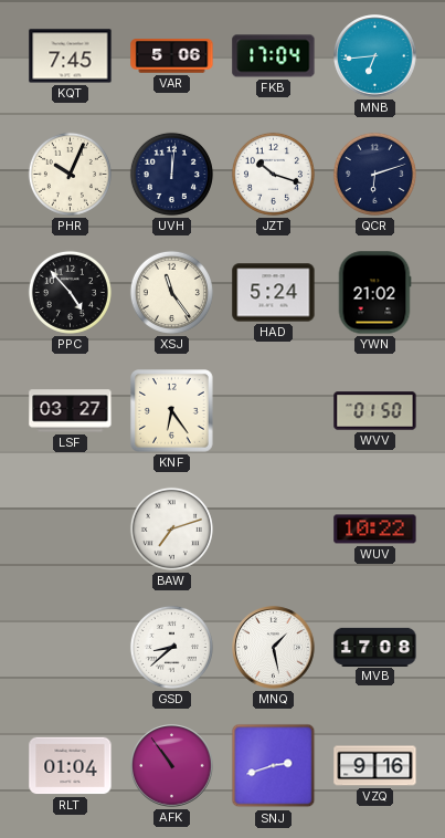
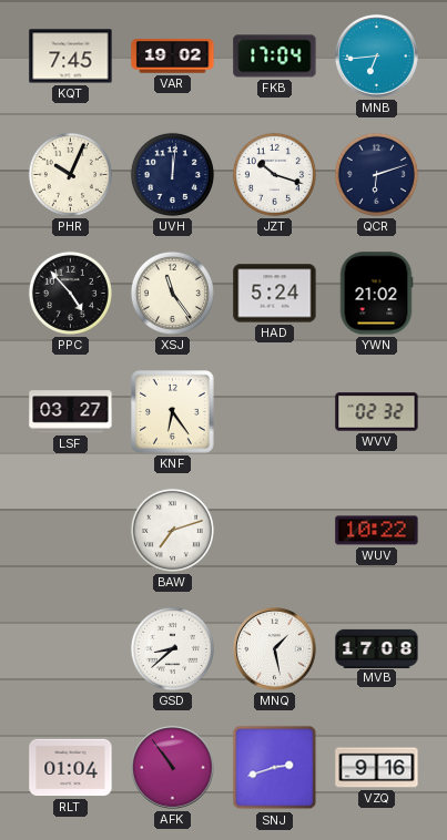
VAR: 5:06 -> 19:02 (173, 57)
WVV: 01:50 -> 02:32 (377, 412)
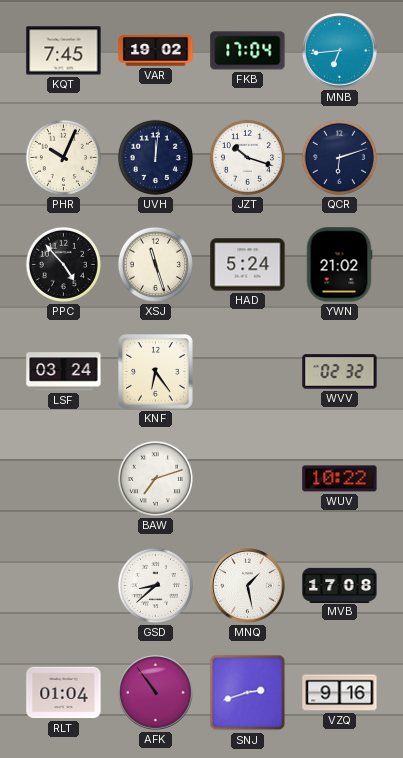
XSJ: 11:24 -> 11:27 (155, 264)
LSF: 03:27 -> 03:24 (64, 372)
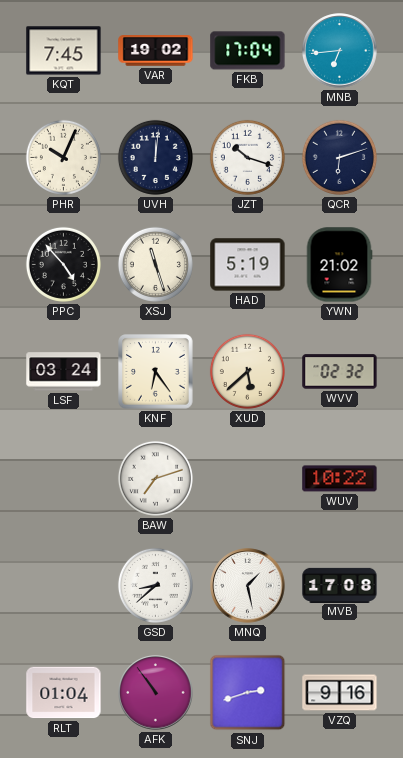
HAD: 5:24 -> 5:19 (248, 265)
XUD: none -> 5:38 (247, 371)
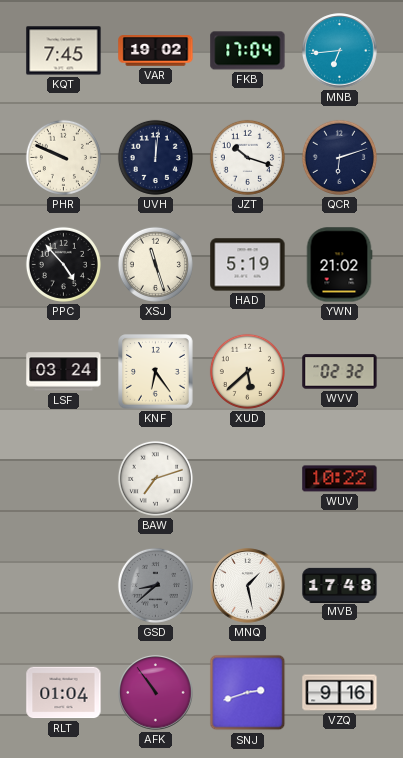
PHR: 10:04 -> 9:49 (63, 157)
GSD dial: white -> grey (155, 585)
MVB: 17:08 -> 17:48 (340, 585)
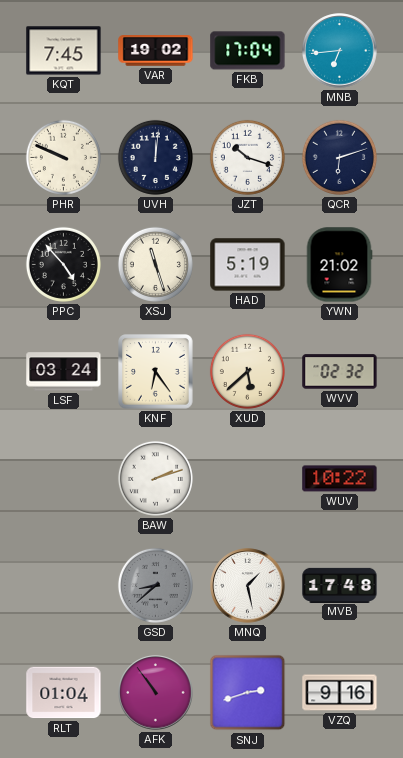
BAW: 7:12 -> 2:12 (155, 478)
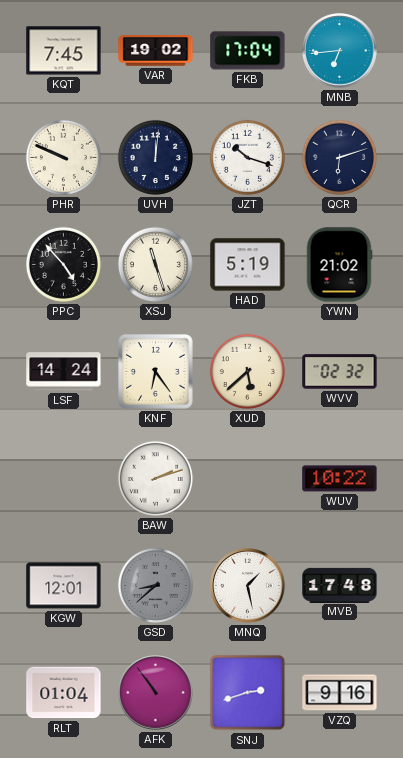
LSF: 03:24 -> 14:24 (64, 372)
KGW: none -> 12:01 (64, 586)
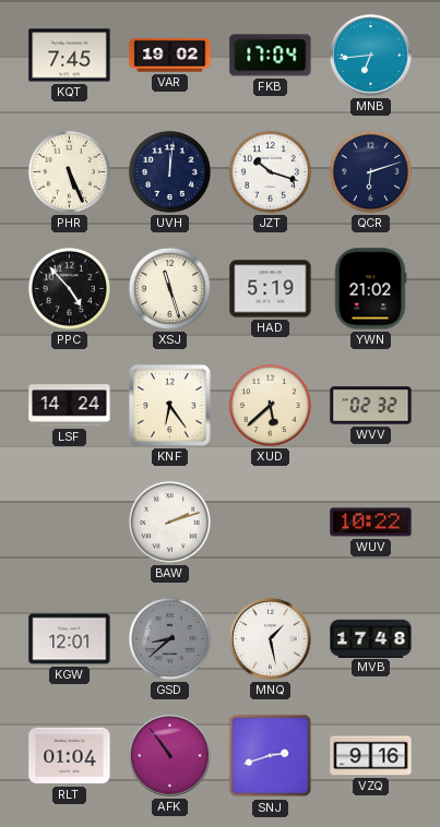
PHR: 9:49 -> 5:26 (69, 171)
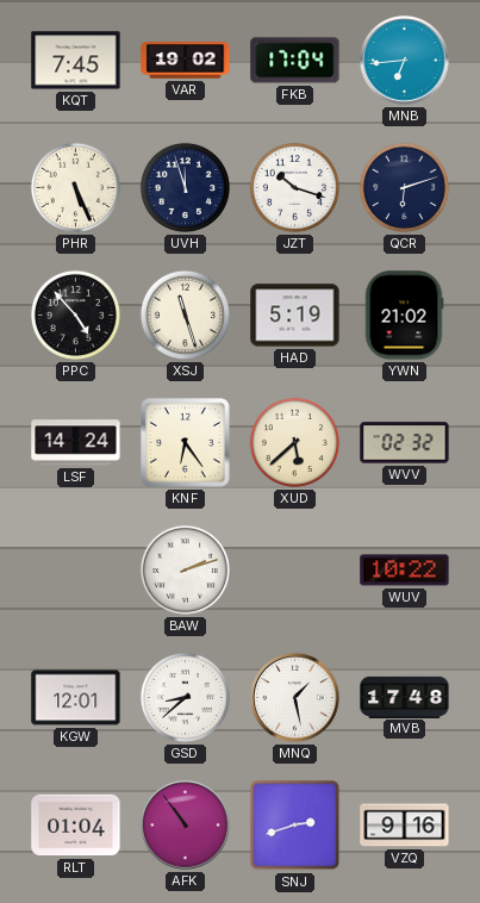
UVH: 12:01 -> 11:57 (185, 187)
GSD dial: grey -> white (185, 697)
